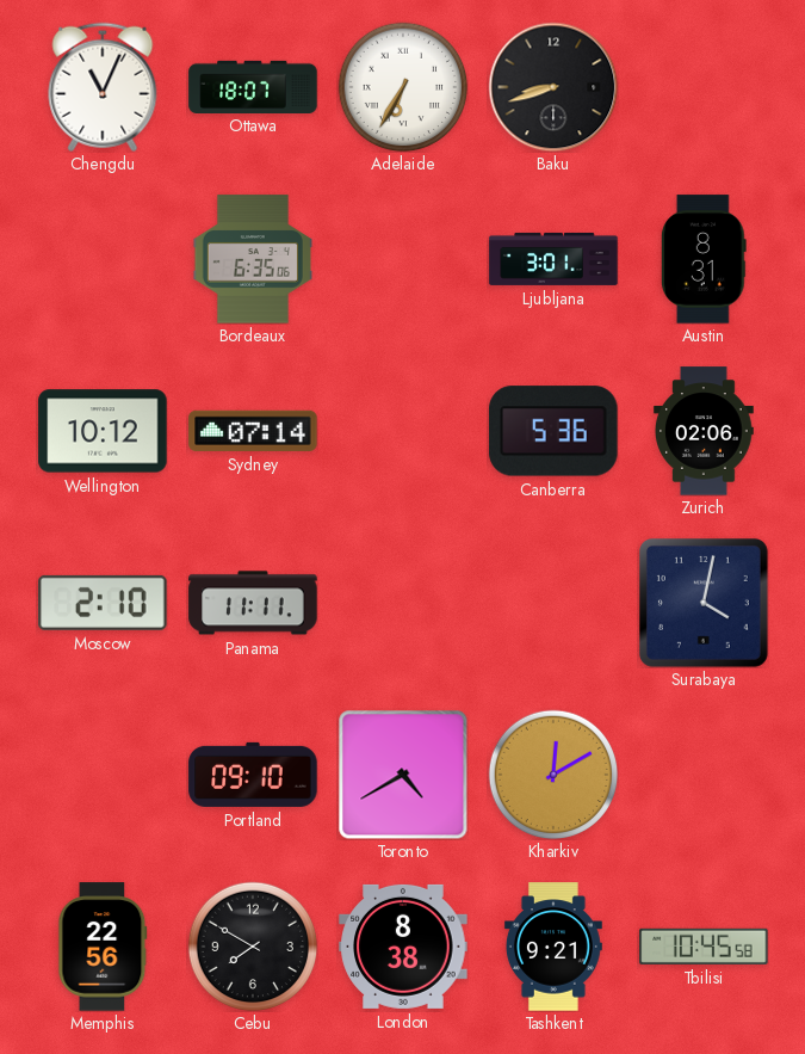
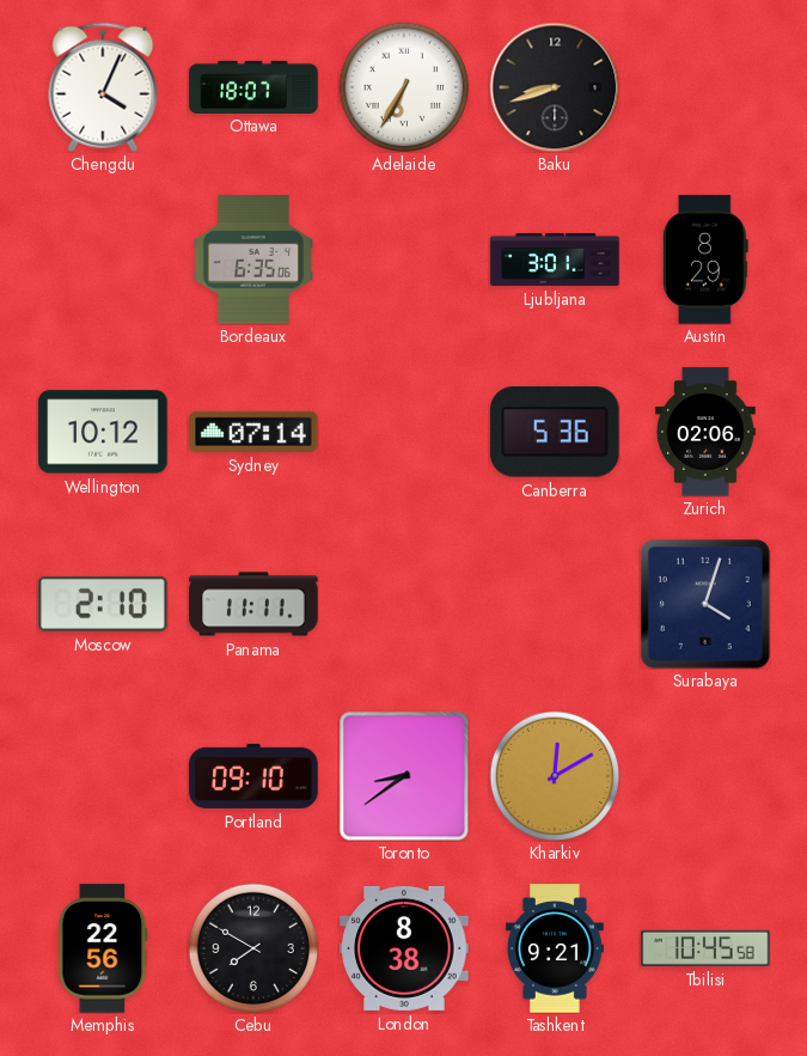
Chengdu: 11:04 -> 4:04 (103, 87)
Austin: 8:31 -> 8:29 (705, 260)
Surabaya: 4:02 -> 4:03 (705, 604)
Toronto: 4:40 -> 8:39 (404, 776)
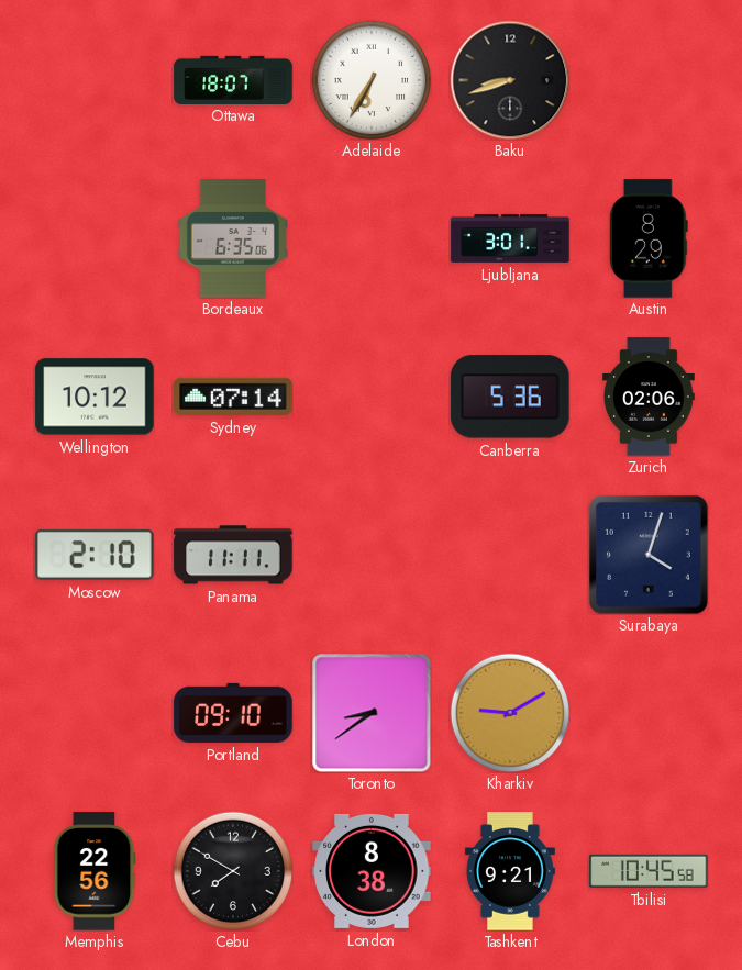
Chengdu: 4:04 -> none (103, 87)
Kharkiv: 12:10 -> 9:10 (510, 713)
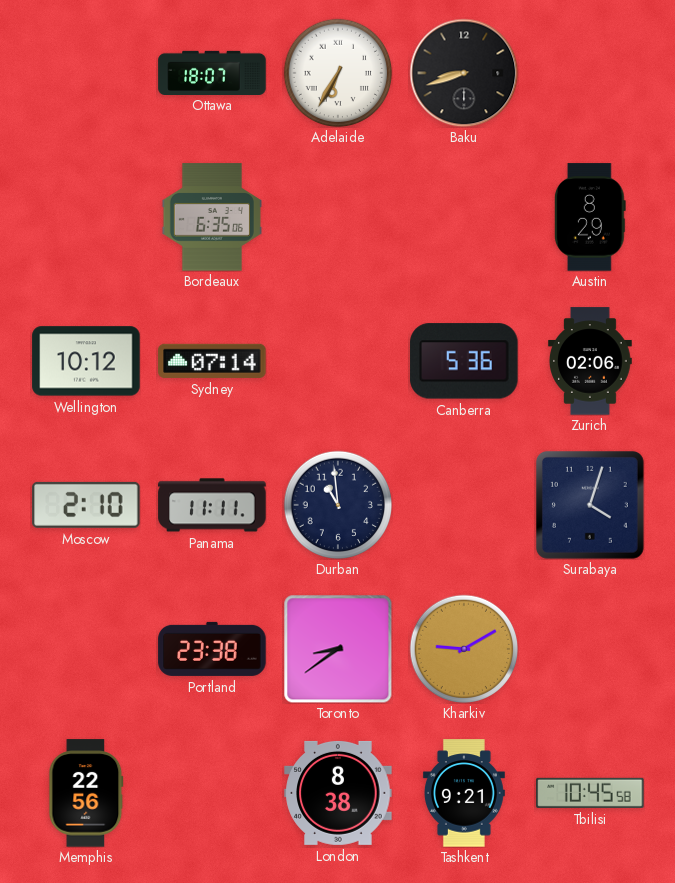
Ljubljana: 3:01 -> none (510, 238)
Durban: none -> 10:59 (338, 505)
Portland: 09:10 -> 23:38 (212, 649)
Cebu: 7:50 -> none (233, 871)
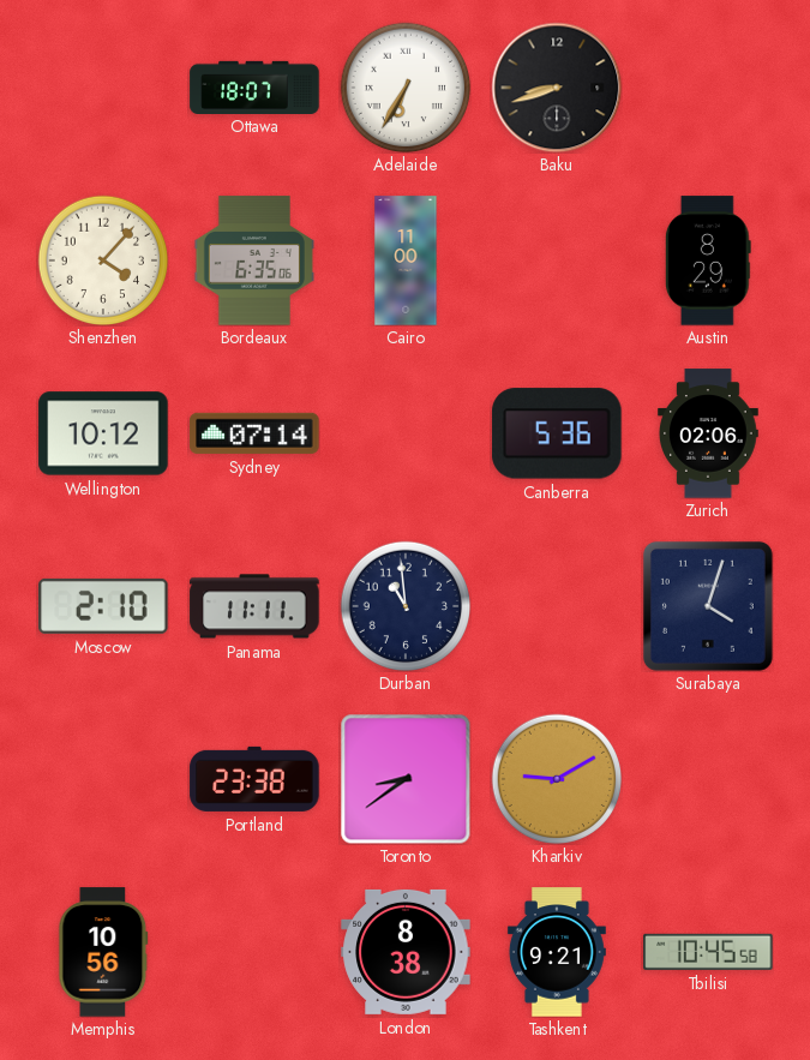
Shenzhen: none -> 4:07 (103, 260)
Cairo: none -> 11:00 (406, 260)
Memphis: 22:56 -> 10:56 (103, 952)
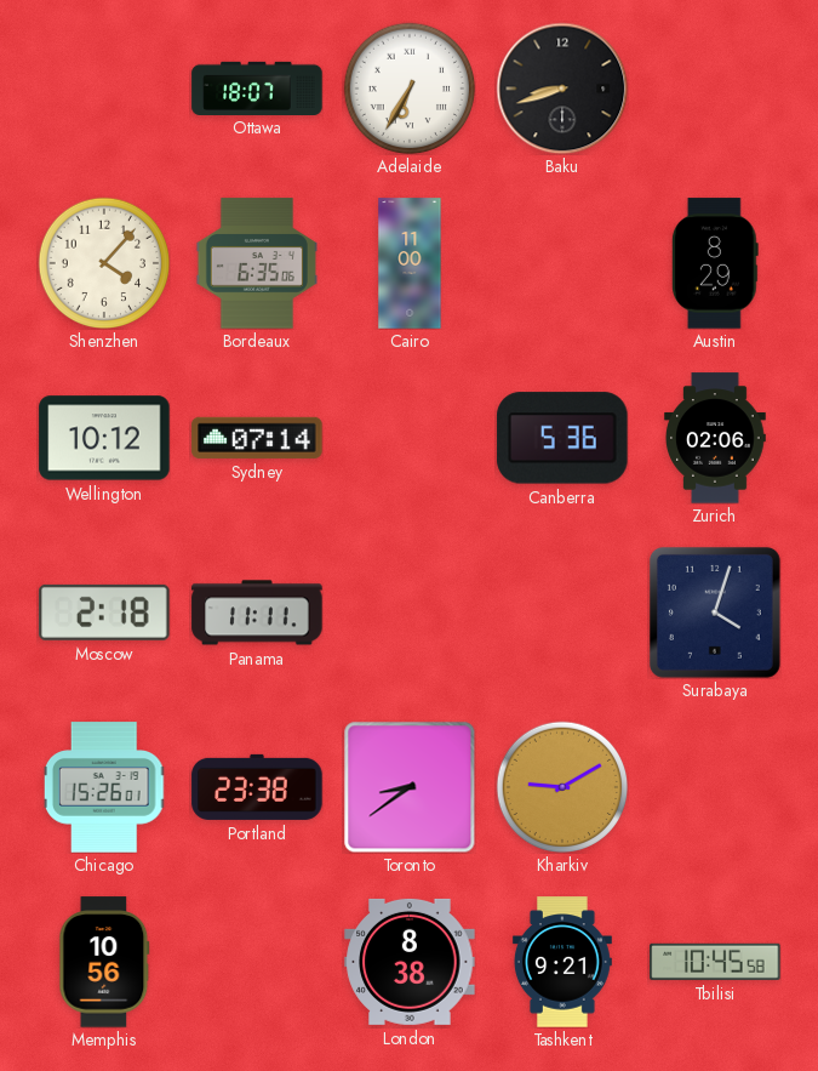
Moscow: 2:10 -> 2:18 (104, 613)
Durban: 10:59 -> none (406, 606)
Chicago: none -> 15:26 (104, 787)
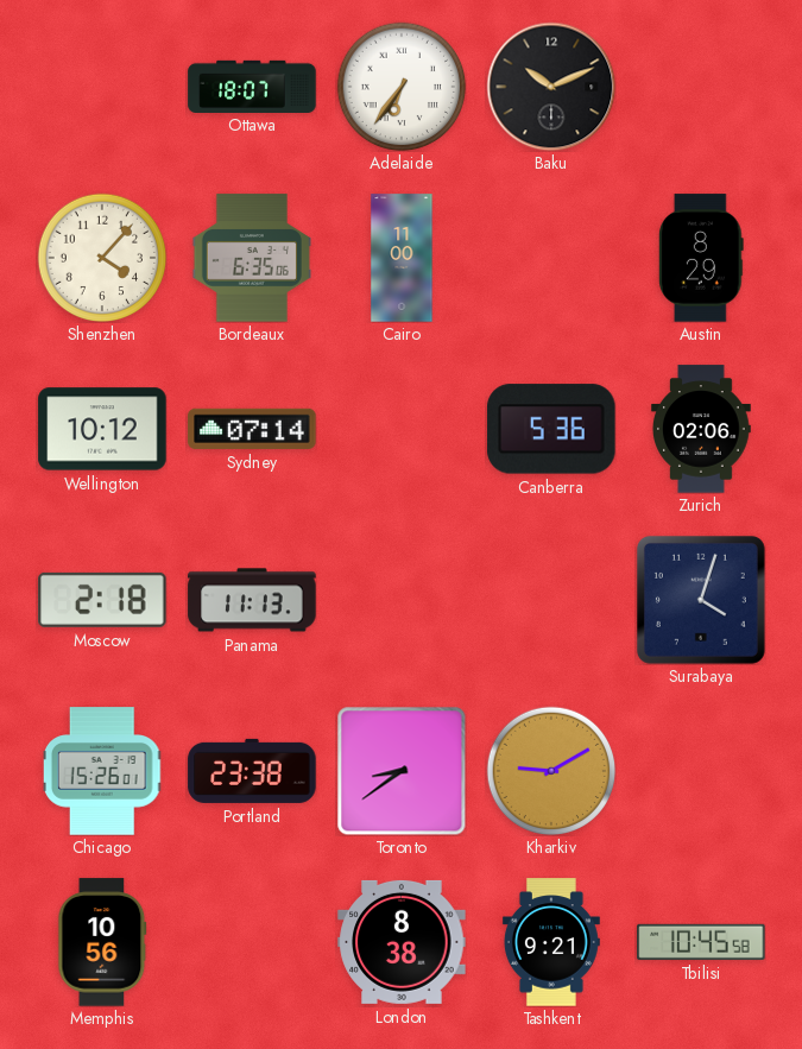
Adelaide: 6:35 -> 6:36 (402, 87)
Baku: 8:42 -> 10:11 (551, 87)
Panama: 11:11 -> 11:13 (252, 600)
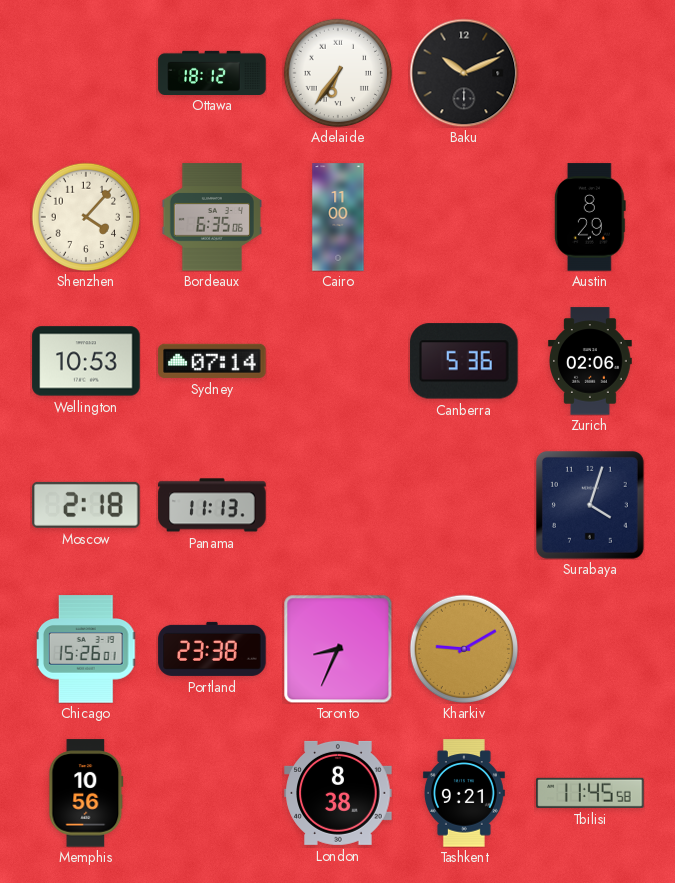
Ottawa: 18:07 -> 18:12 (212, 72)
Wellington: 10:12 -> 10:53 (86, 361)
Toronto: 8:39 -> 8:34 (338, 649)
Tbilisi: 10:45 -> 11:45 (590, 793)
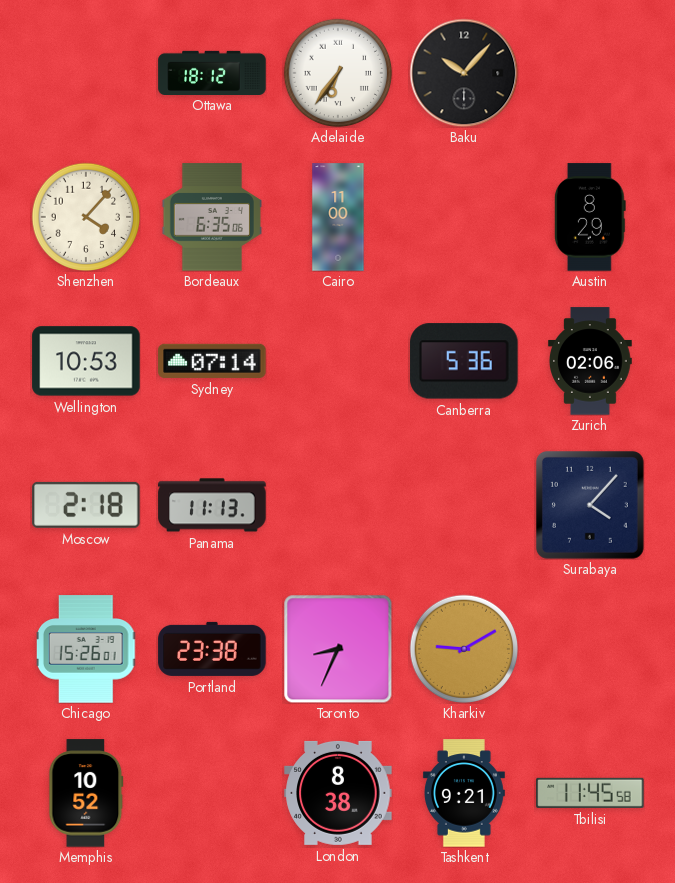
Baku: 10:11 -> 10:07 (464, 73)
Surabaya: 4:03 -> 4:07 (590, 505)
Memphis: 10:56 -> 10:52 (86, 793)
